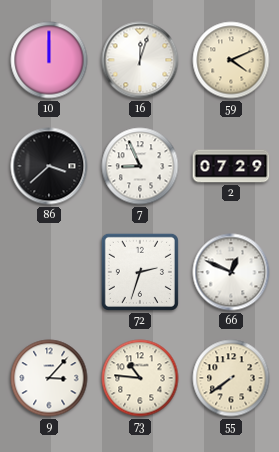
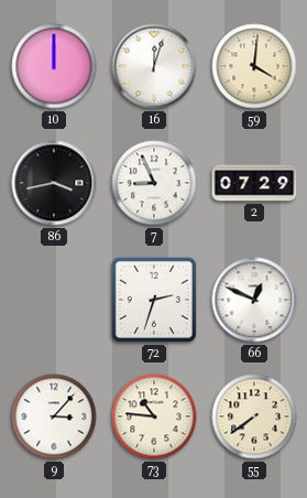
59: 4:11 -> 4:01 (254, 66)
86: 3:38 -> 3:43 (54, 183)
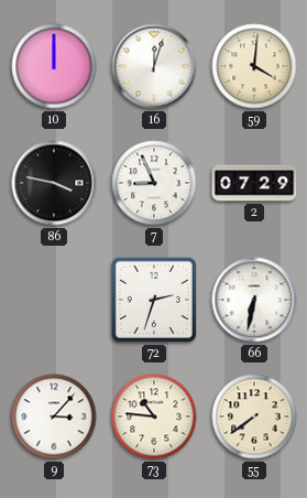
86: 3:43 -> 3:47 (54, 183)
66: 12:49 -> 6:32 (254, 300)
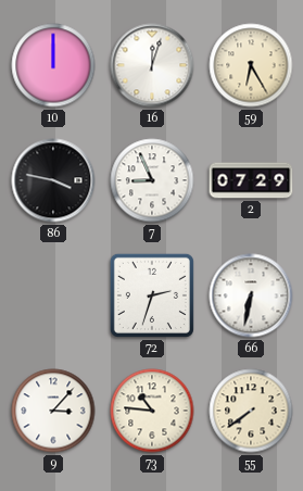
59: 4:01 -> 6:25 (251, 65)
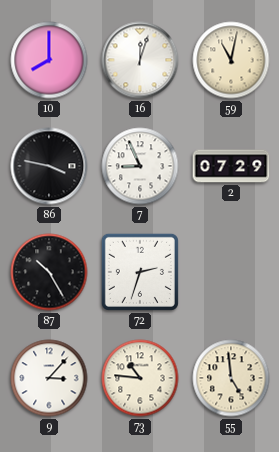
10: 12:00 -> 8:00 (49, 60)
59: 6:25 -> 11:02 (231, 60)
87: none -> 10:25 (49, 272)
66: 6:32 -> none (251, 295)
55: 7:39 -> 4:59 (231, 378)
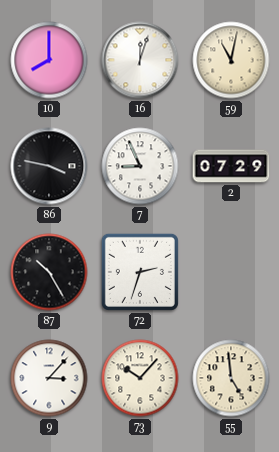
73: 10:46 -> 10:07 (140, 378)
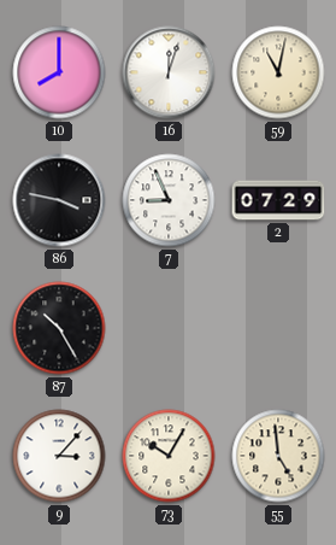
72: 2:33 -> none (140, 272)
73: 10:07 -> 10:05 (169, 456)
